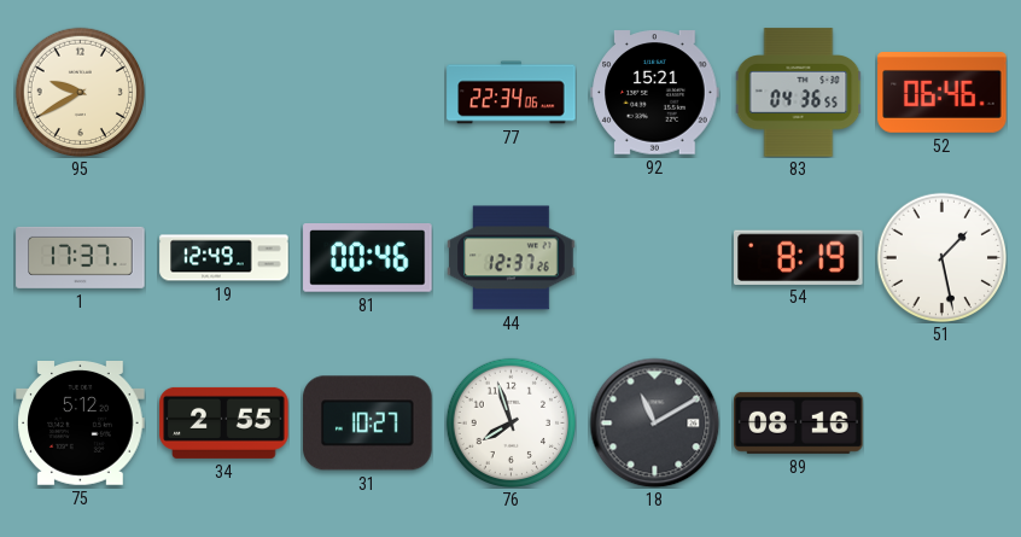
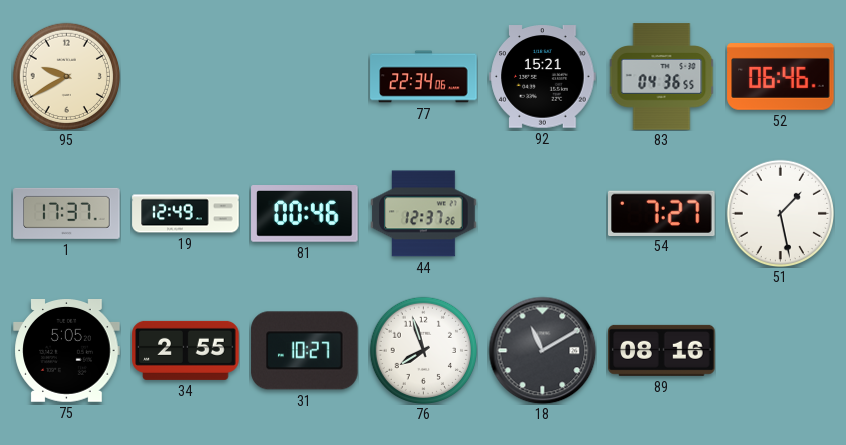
54: 8:19 -> 7:27 (662, 213)
75: 5:12 -> 5:05 (67, 351)
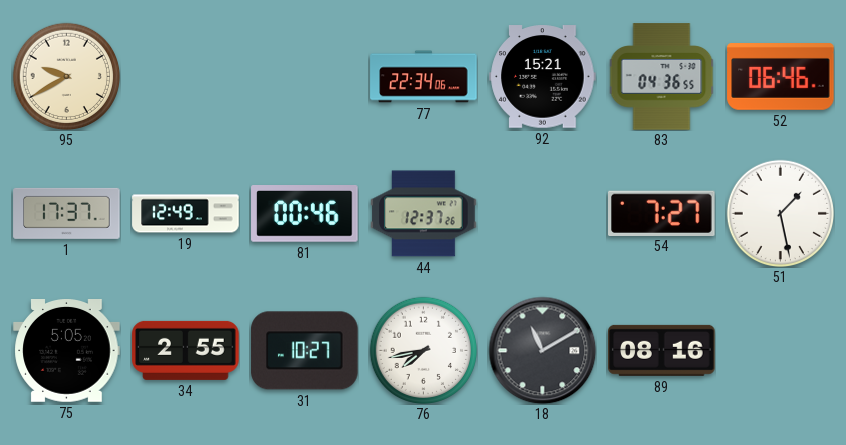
76: 7:57 -> 7:43 (423, 350)
